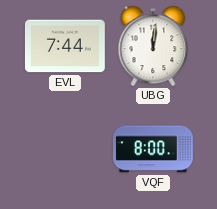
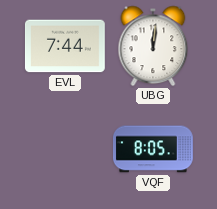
VQF: 8:00 -> 8:05 (154, 149)
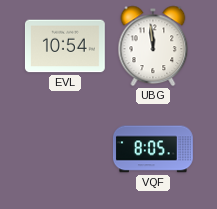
EVL: 7:44 -> 10:54 (65, 46)
UBG: 12:01 -> 11:59 (153, 46)
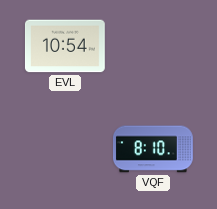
UBG: 11:59 -> none (153, 46)
VQF: 8:05 -> 8:10 (154, 149)
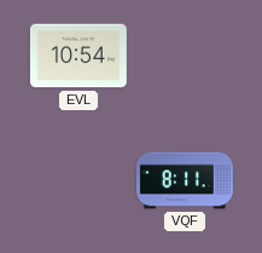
VQF: 8:10 -> 8:11 (186, 180)
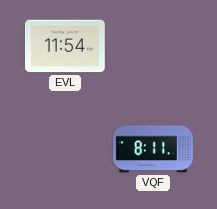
EVL: 10:54 -> 11:54 (65, 46)
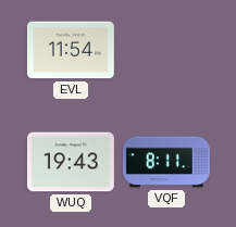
WUQ: none -> 19:43 (71, 162)
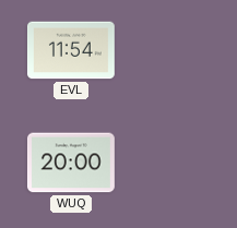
WUQ: 19:43 -> 20:00 (71, 163)
VQF: 8:11 -> none (167, 162)
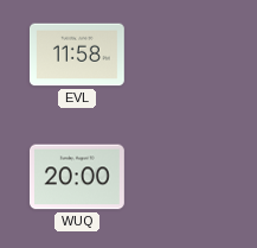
EVL: 11:54 -> 11:58 (77, 55)
